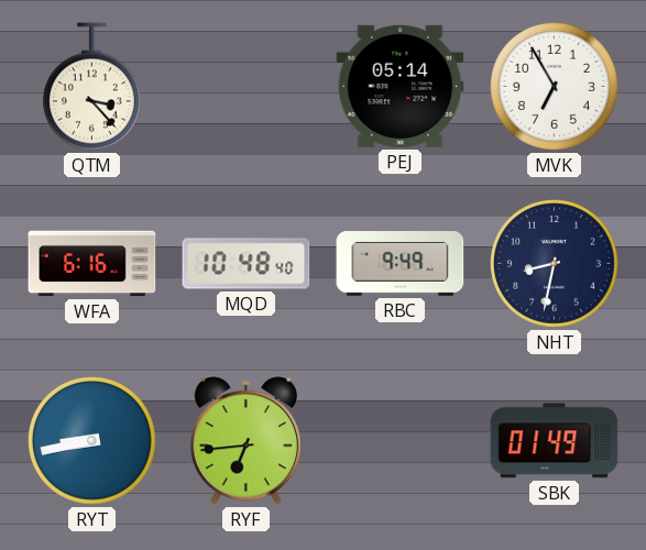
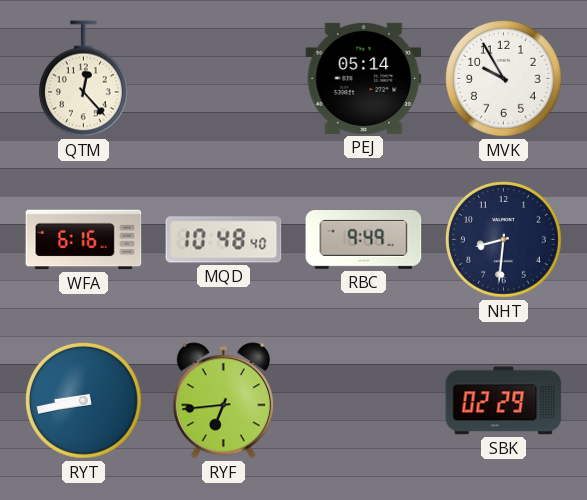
QTM: 3:23 -> 12:23 (83, 79)
MVK: 6:55 -> 9:55 (504, 79)
NHT: 8:32 -> 8:31 (504, 240)
SBK: 01:49 -> 02:29 (504, 401)
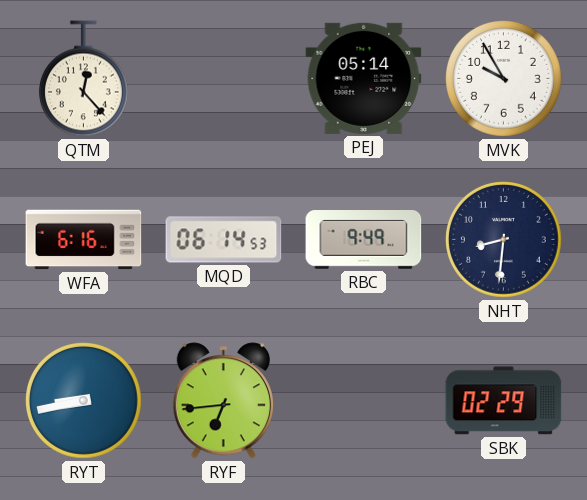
MQD: 10:48 -> 06:14 (224, 240)
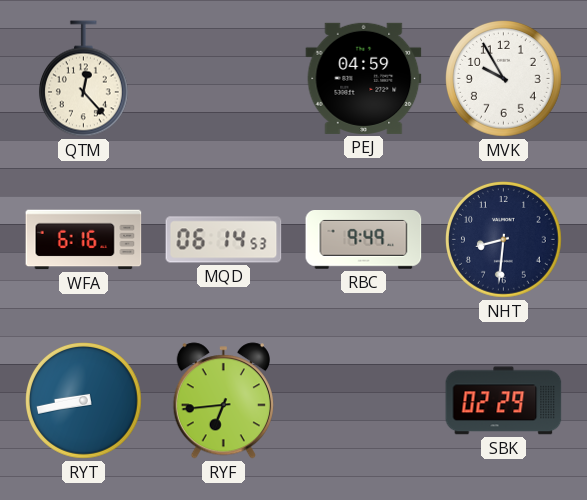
PEJ: 05:14 -> 04:59 (364, 78)
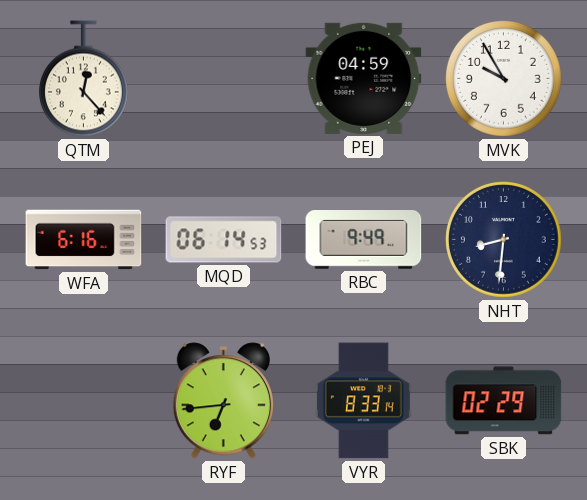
RYT: 8:43 -> none (84, 401)
VYR: none -> 8:33 (363, 401)
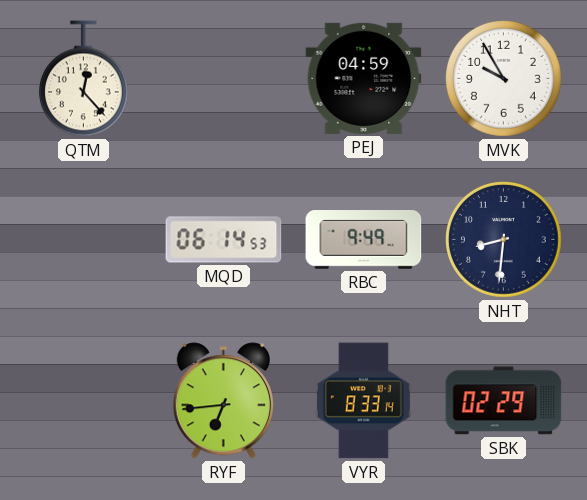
WFA: 6:16 -> none (84, 240)
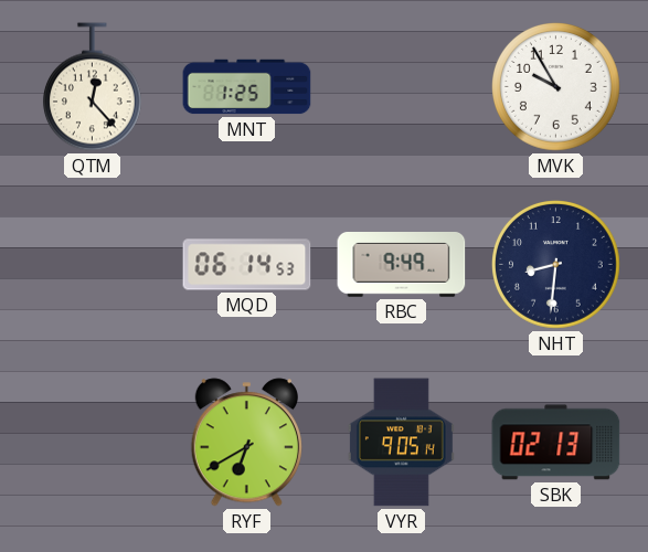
MNT: none -> 1:25 (247, 87)
PEJ: 04:59 -> none (364, 78)
RYF: 6:44 -> 6:40 (246, 443)
VYR: 8:33 -> 9:05 (401, 443)
SBK: 02:29 -> 02:13 (556, 443)
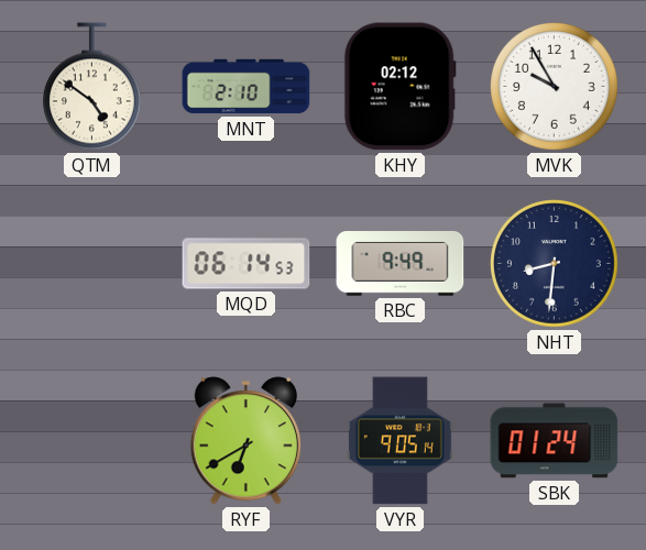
QTM: 12:23 -> 4:51 (91, 87)
MNT: 1:25 -> 2:10 (247, 87)
KHY: none -> 02:12 (399, 87)
SBK: 02:13 -> 01:24 (555, 441)
